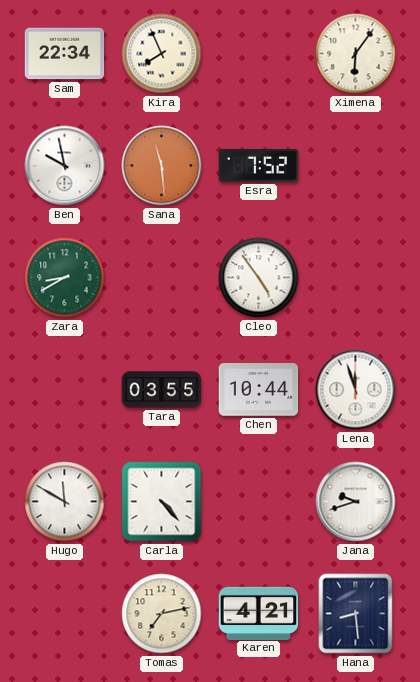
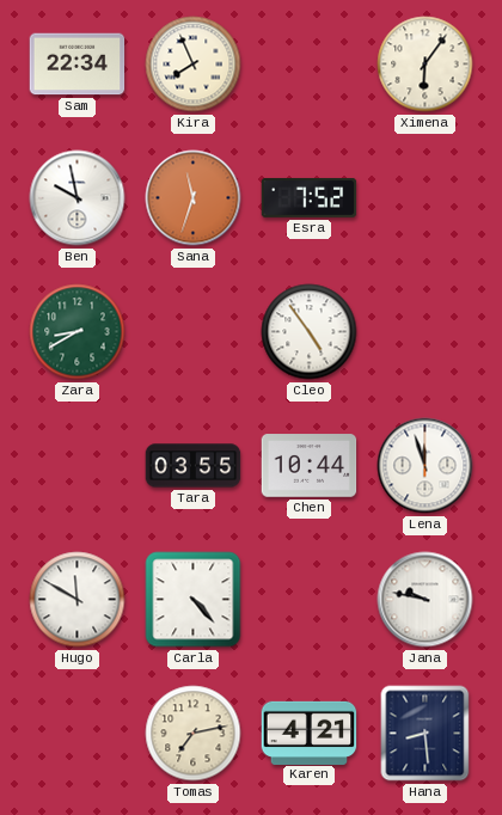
Sana: 11:29 -> 11:33 (194, 198)
Jana: 9:42 -> 9:47 (426, 600)
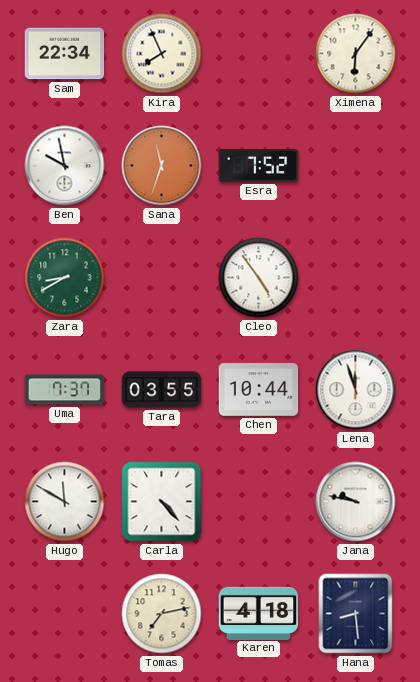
Uma: none -> 7:37 (65, 390)
Karen: 4:21 -> 4:18 (259, 613)
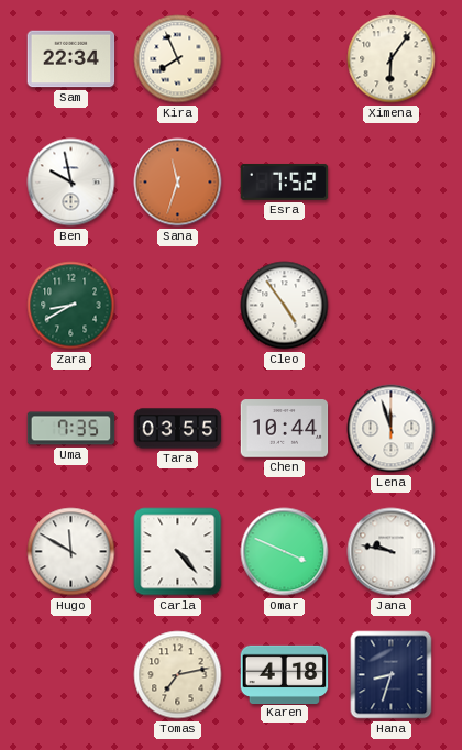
Uma: 7:37 -> 7:35 (71, 429)
Omar: none -> 3:49 (285, 552)
Hana: 8:29 -> 8:33 (392, 675)
